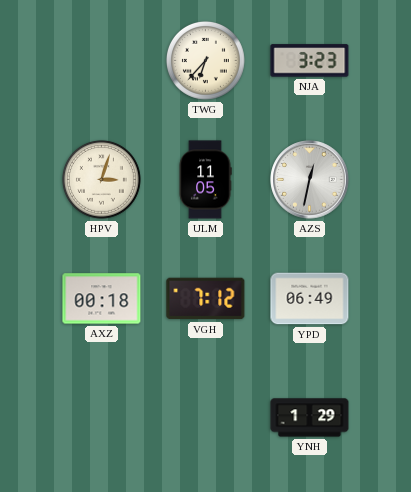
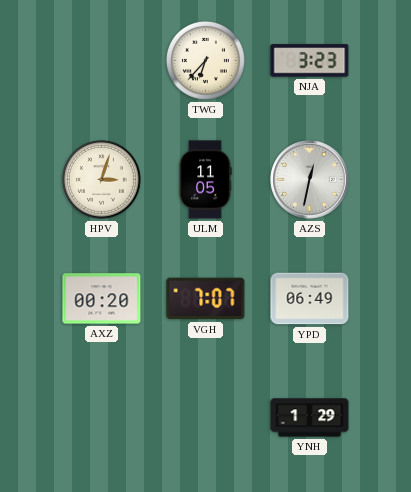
AXZ: 00:18 -> 00:20 (102, 299)
VGH: 7:12 -> 7:07 (206, 299)
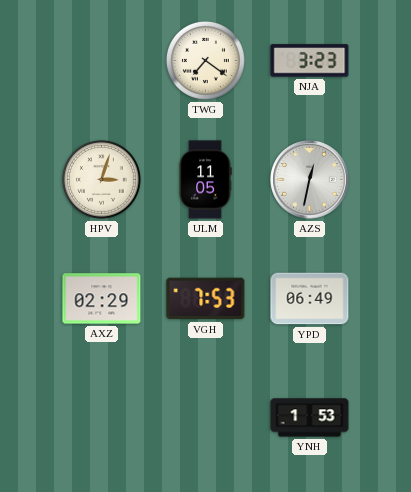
TWG: 6:37 -> 7:21 (205, 60)
AXZ: 00:20 -> 02:29 (102, 299)
VGH: 7:07 -> 7:53 (206, 299)
YNH: 1:29 -> 1:53 (310, 418)
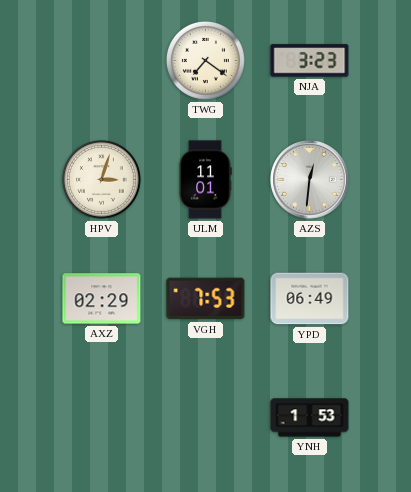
ULM: 11:05 -> 11:01 (205, 180)
AZS: 12:32 -> 12:31 (310, 180)
